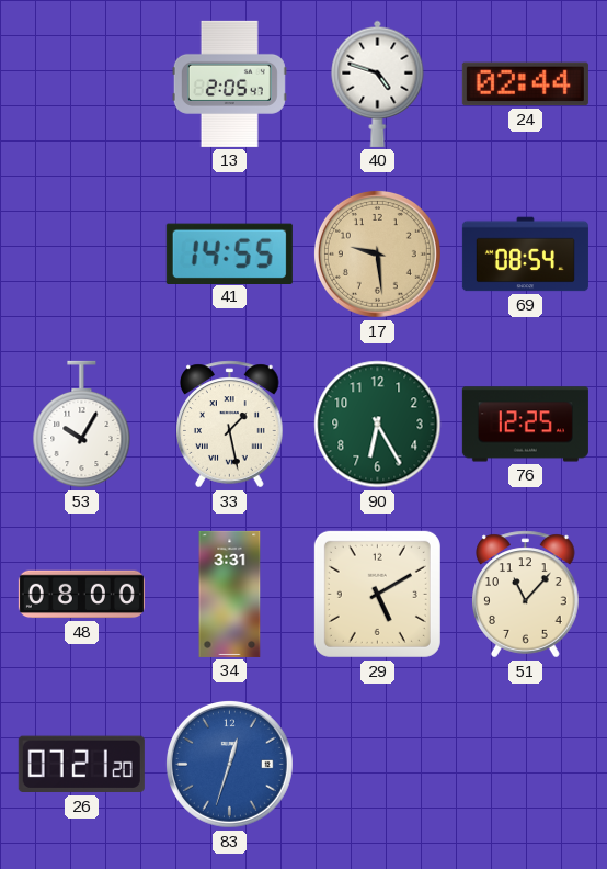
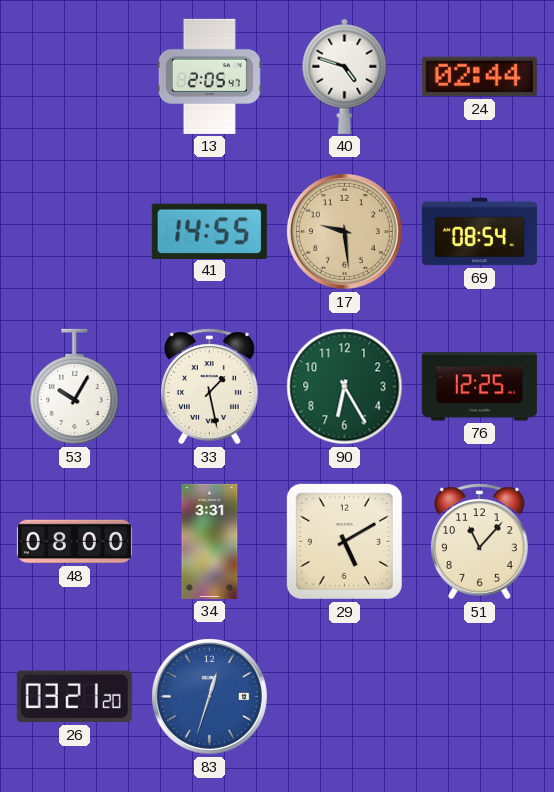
26: 07:21 -> 03:21 (74, 697)
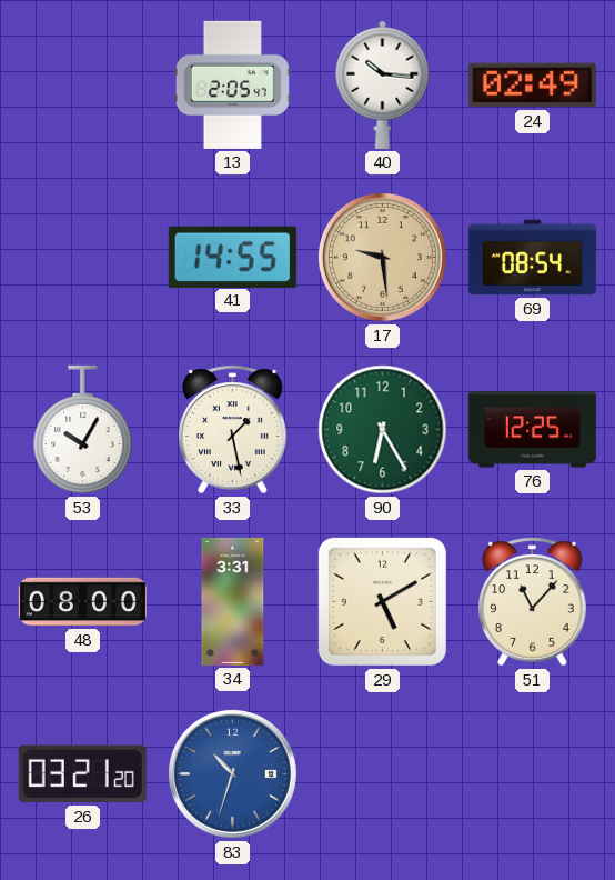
40: 4:48 -> 10:16 (383, 84)
24: 02:44 -> 02:49 (532, 86)
83: 12:33 -> 10:33 (232, 773)
